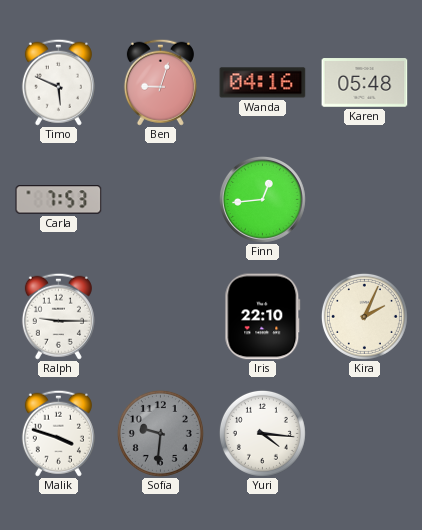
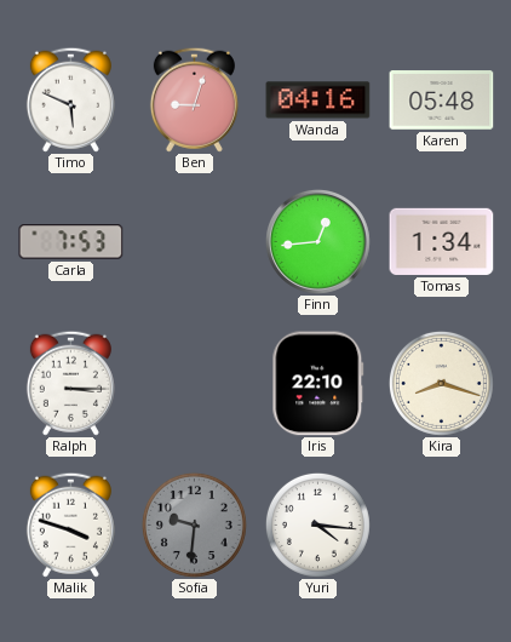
Tomas: none -> 1:34 (442, 241)
Ralph: 9:15 -> 3:15 (70, 383)
Kira: 2:04 -> 8:18 (441, 383)
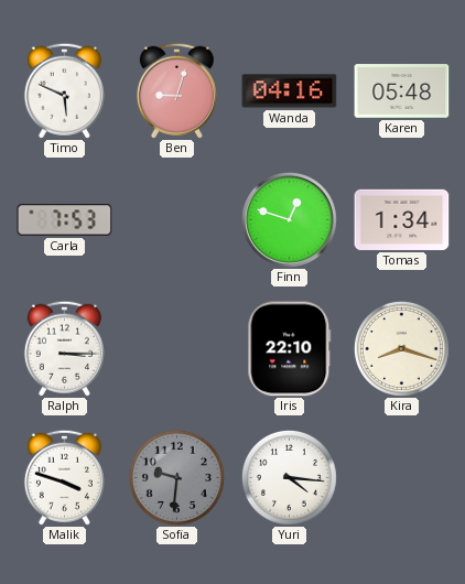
Finn: 12:44 -> 12:48 (289, 219)
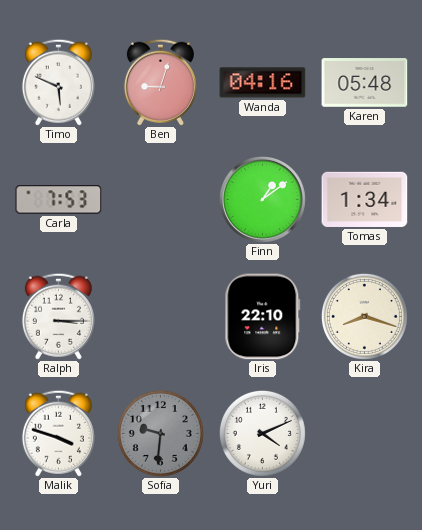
Finn: 12:48 -> 1:09 (262, 199)
Yuri: 4:16 -> 4:11 (262, 433)
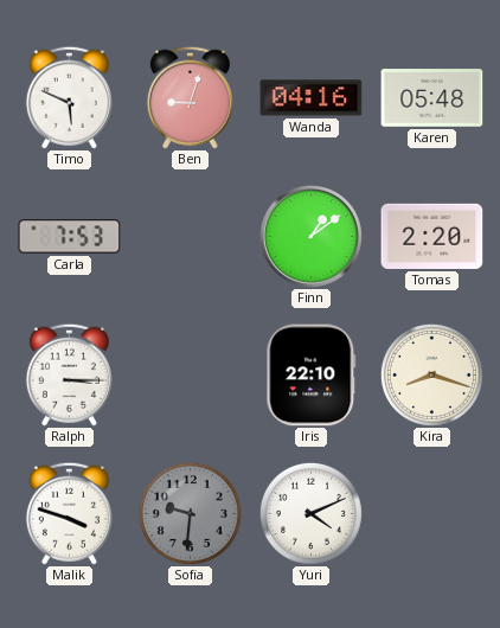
Tomas: 1:34 -> 2:20 (432, 236)
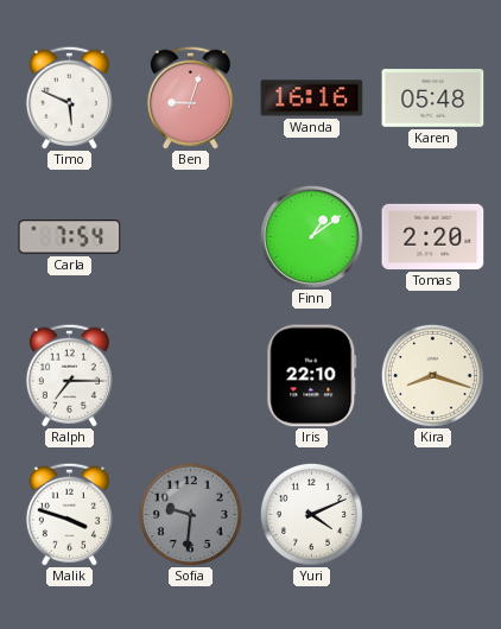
Wanda: 04:16 -> 16:16 (312, 99)
Carla: 7:53 -> 7:54 (70, 237)
Ralph: 3:15 -> 7:15 (69, 375)
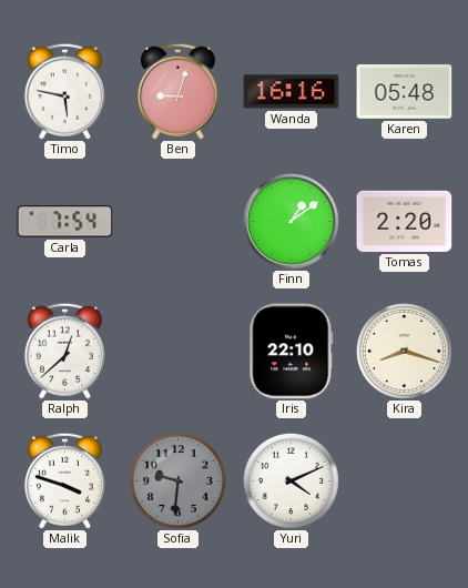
Timo: 5:49 -> 5:47 (64, 91)
Ralph: 7:15 -> 12:38 (64, 351)
